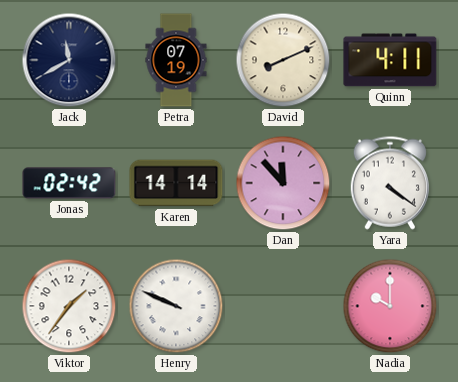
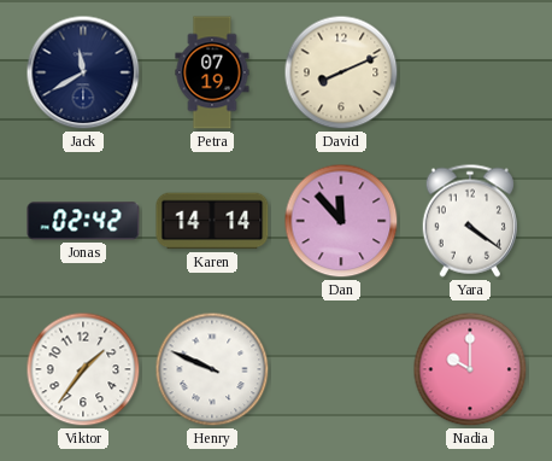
Quinn: 4:11 -> none (390, 60)
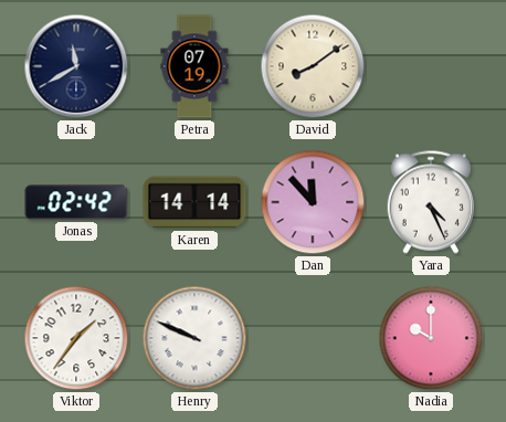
David: 8:11 -> 8:09 (313, 66)
Yara: 4:21 -> 4:26 (431, 202)
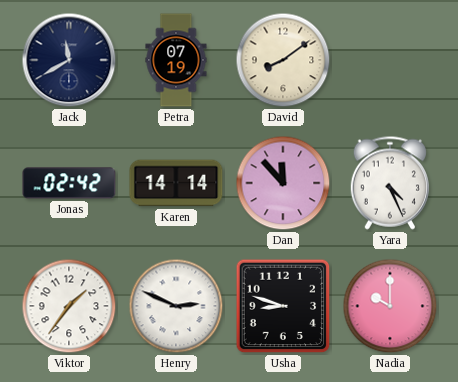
Henry: 9:49 -> 2:49 (176, 306)
Usha: none -> 8:48 (283, 306)
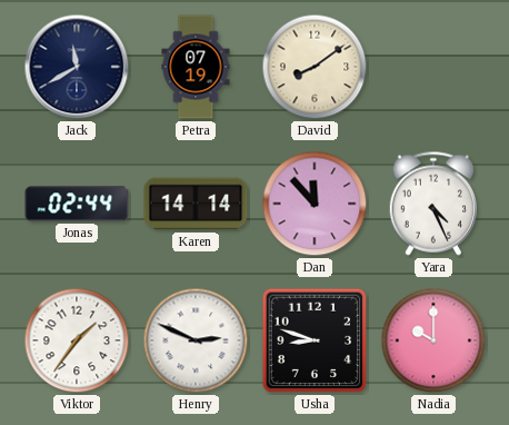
Jonas: 02:42 -> 02:44 (77, 204)
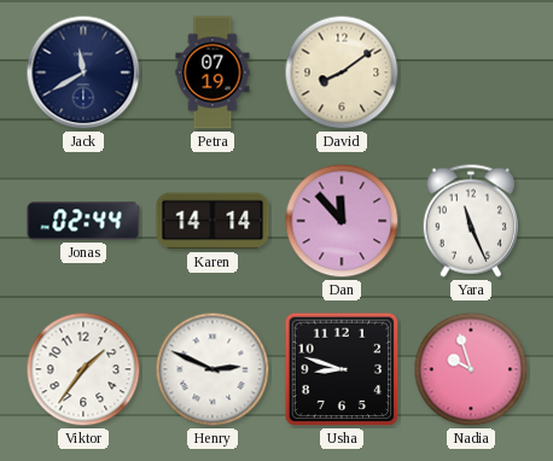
Yara: 4:26 -> 11:26 (471, 221)
Nadia: 10:00 -> 9:57 (471, 369)
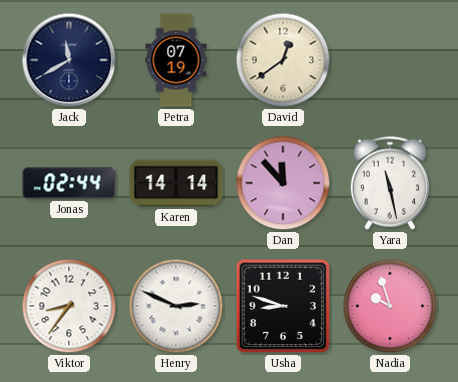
David: 8:09 -> 12:39 (283, 60)
Yara: 11:26 -> 11:28 (390, 183)
Viktor: 1:36 -> 8:36 (69, 306)
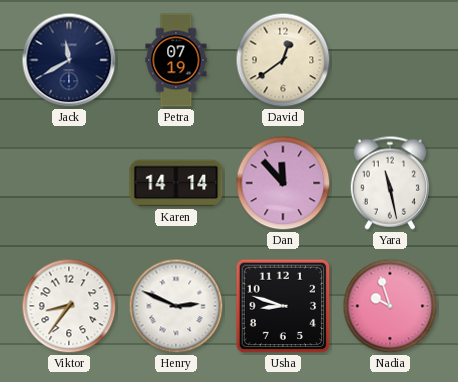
Jonas: 02:44 -> none (69, 183)
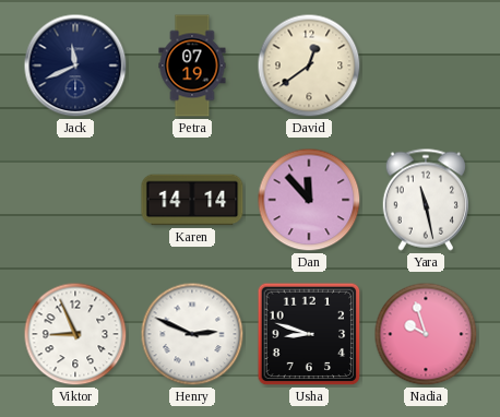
Jack: 11:40 -> 11:41 (75, 65)
Viktor: 8:36 -> 8:56 (75, 334)
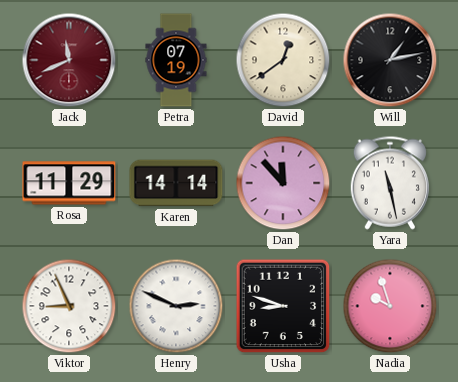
Jack dial: navy -> burgundy (69, 60)
Will: none -> 1:13 (390, 60)
Rosa: none -> 11:29 (69, 183)
